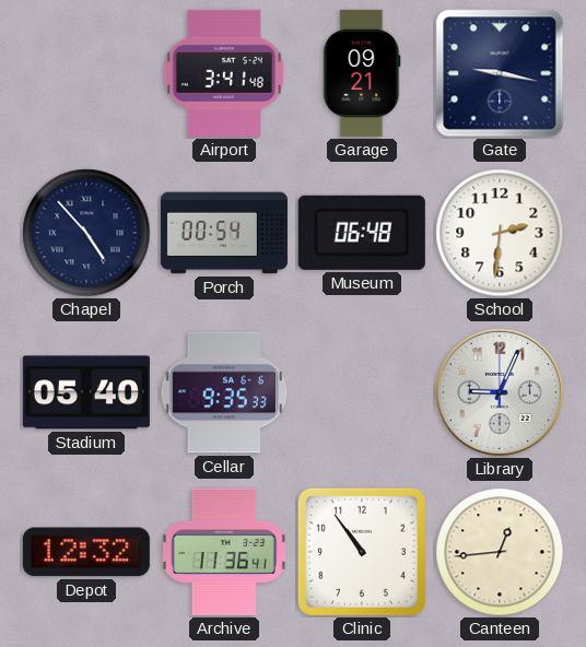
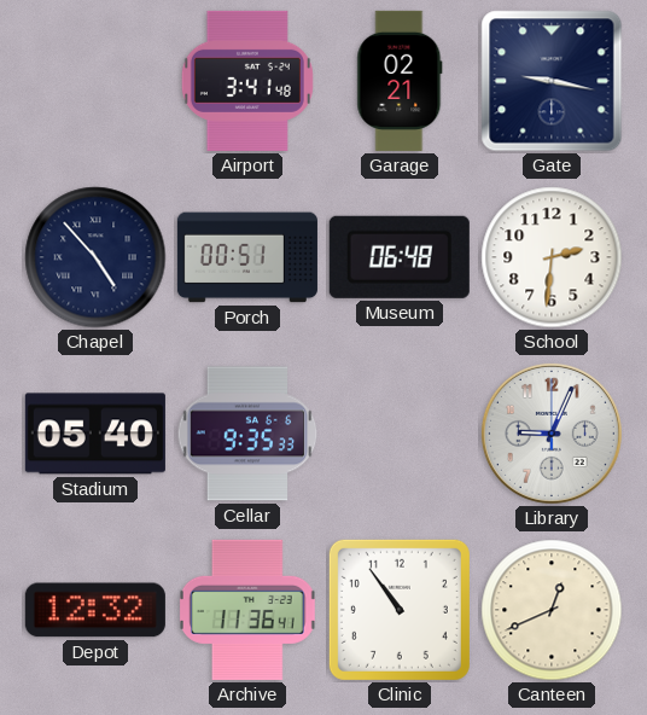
Garage: 09:21 -> 02:21 (400, 81)
Porch: 00:54 -> 00:51 (247, 257)
Canteen: 12:44 -> 12:41 (552, 610)
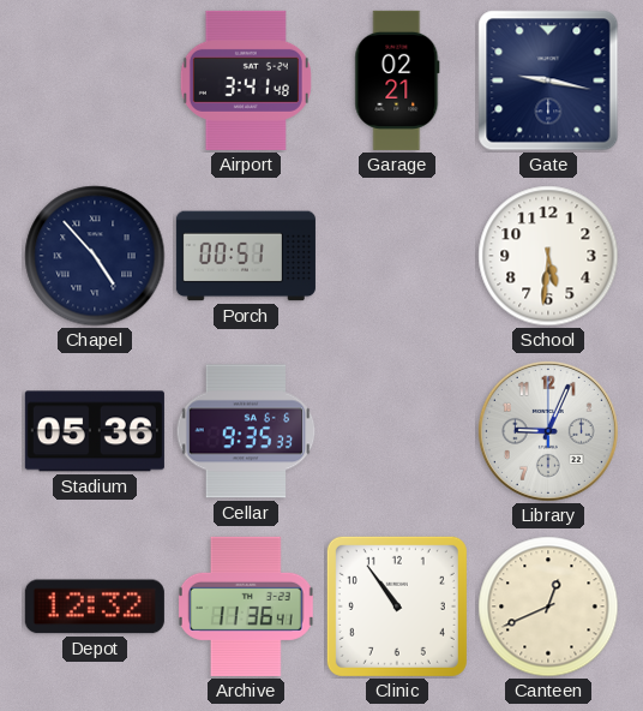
Museum: 06:48 -> none (400, 257)
School: 2:31 -> 5:31 (548, 256)
Stadium: 05:40 -> 05:36 (95, 431)
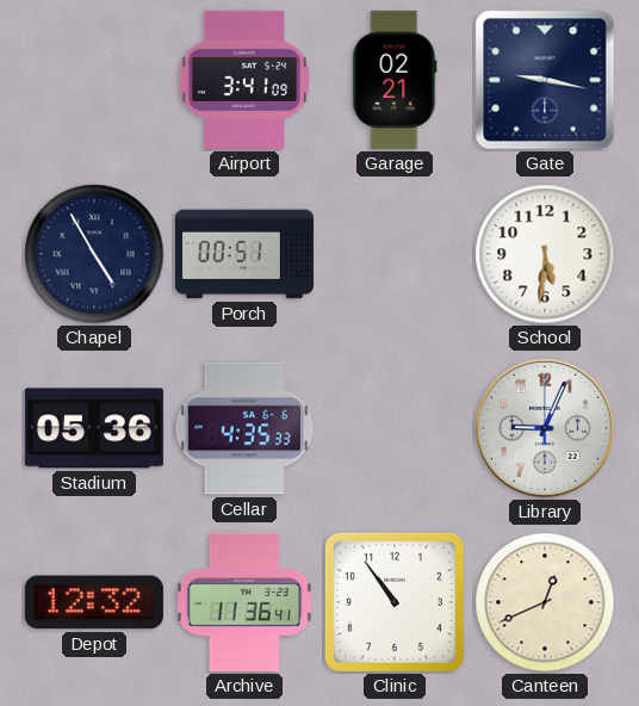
Airport: 3:41:48 -> 3:41:09 (244, 80)
Chapel: 4:53 -> 4:55 (94, 254)
Cellar: 9:35 -> 4:35 (244, 428)
